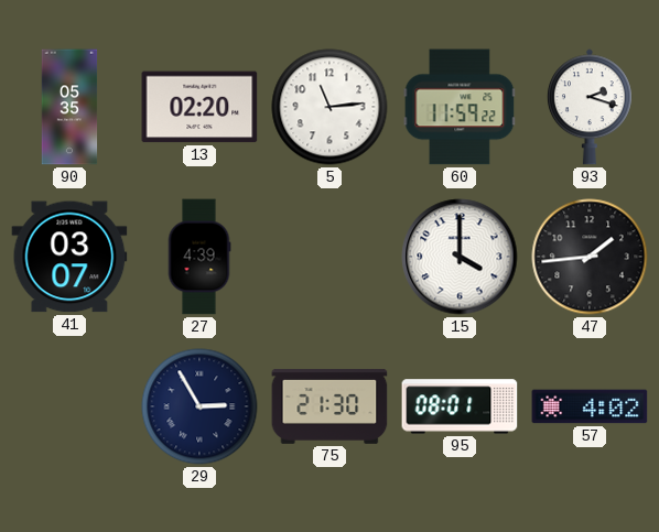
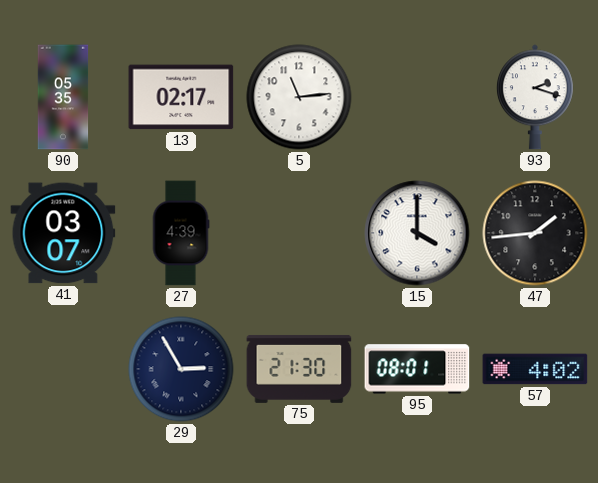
13: 02:20 -> 02:17 (181, 97)
60: 11:59 -> none (460, 107)
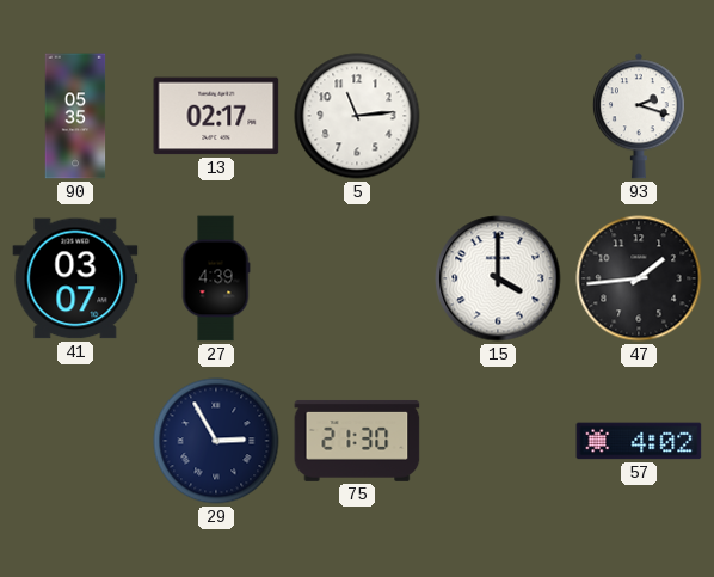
95: 08:01 -> none (417, 369)
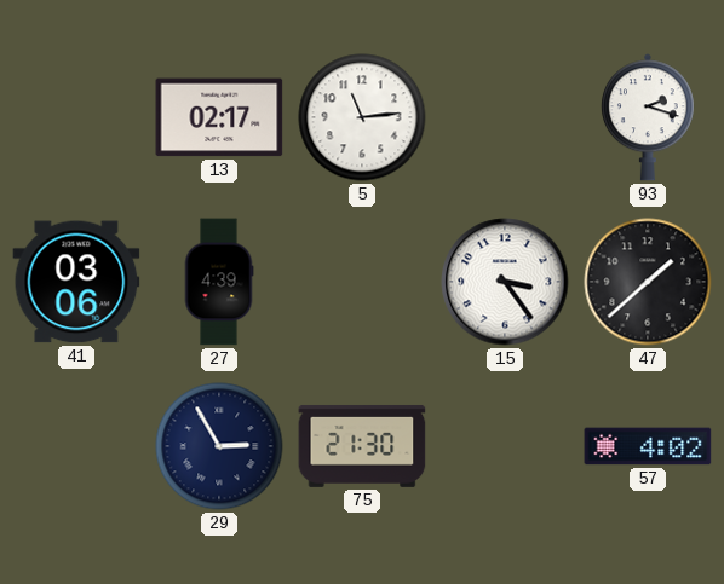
90: 05:35 -> none (75, 116)
41: 03:07 -> 03:06 (76, 282)
15: 4:00 -> 3:24 (505, 282)
47: 1:44 -> 1:38 (648, 282)
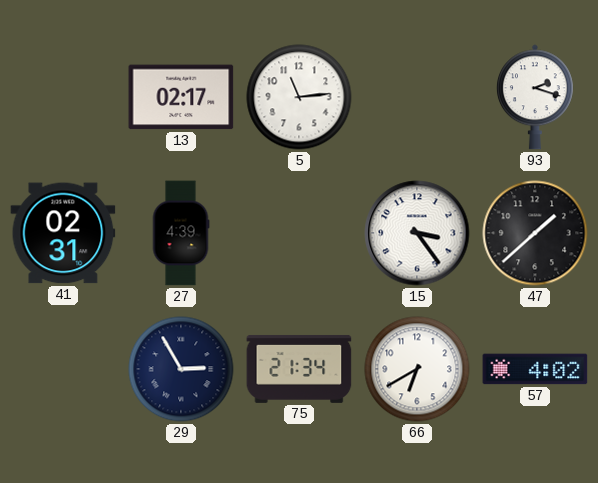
41: 03:06 -> 02:31 (63, 233)
75: 21:30 -> 21:34 (299, 369)
66: none -> 6:40 (417, 369)
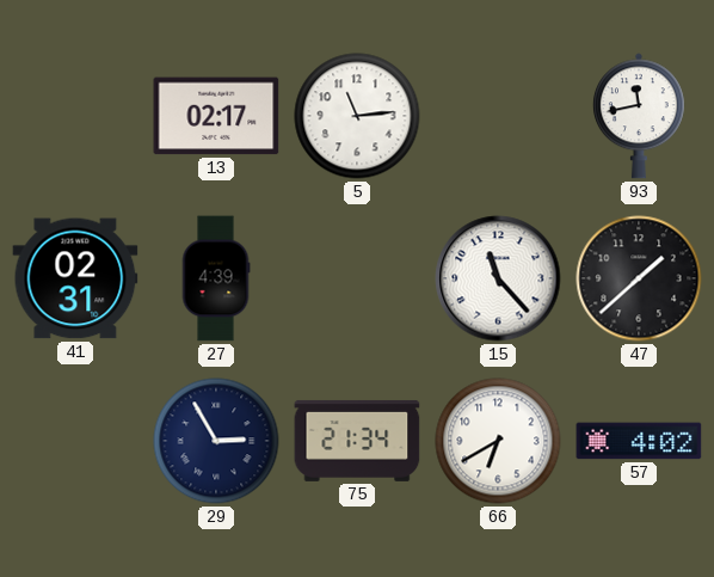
93: 2:18 -> 11:43 (639, 116)
15: 3:24 -> 11:23 (498, 278)
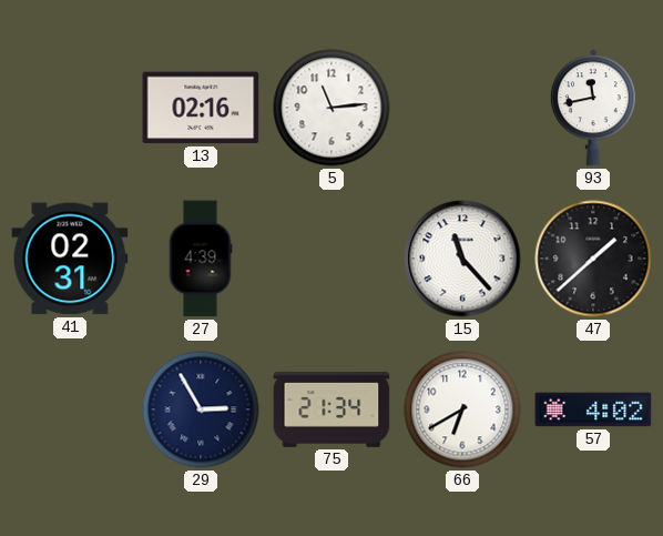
13: 02:17 -> 02:16 (201, 108)
